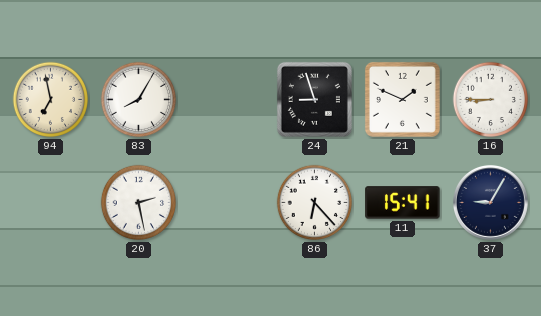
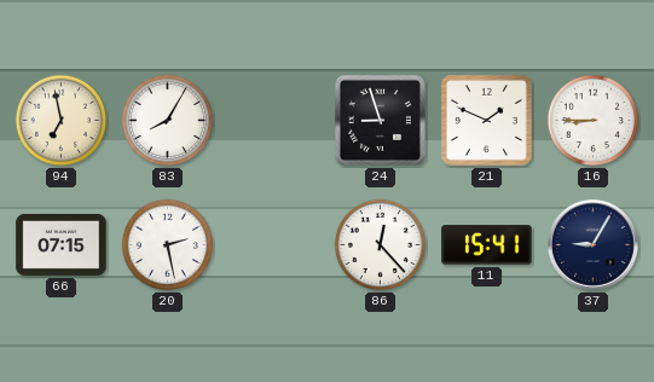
66: none -> 07:15 (62, 244)
86: 6:23 -> 12:23 (381, 245)
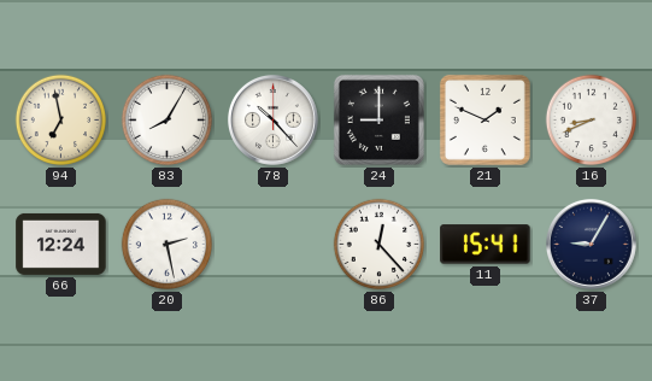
78: none -> 10:23 (272, 119)
24: 8:57 -> 9:00 (378, 119)
16: 8:45 -> 8:41 (592, 121)
66: 07:15 -> 12:24 (61, 244)
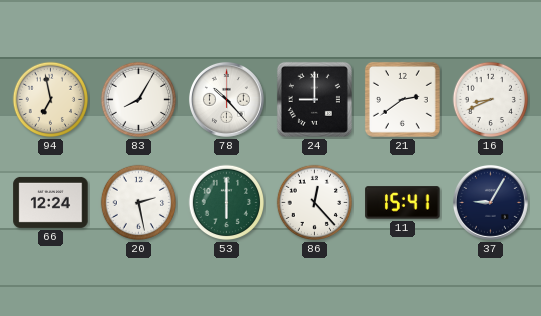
21: 1:49 -> 2:39 (402, 99)
53: none -> 6:00 (227, 203)
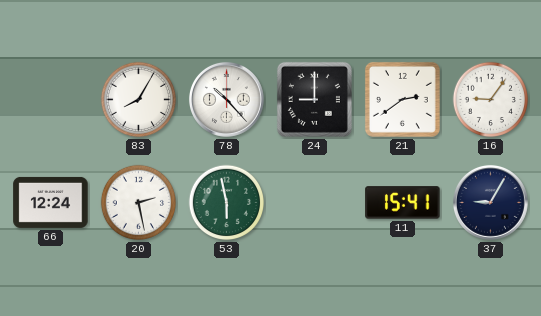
94: 6:58 -> none (51, 100)
16: 8:41 -> 9:06 (491, 100)
53: 6:00 -> 5:58 (227, 203)
86: 12:23 -> none (315, 203)
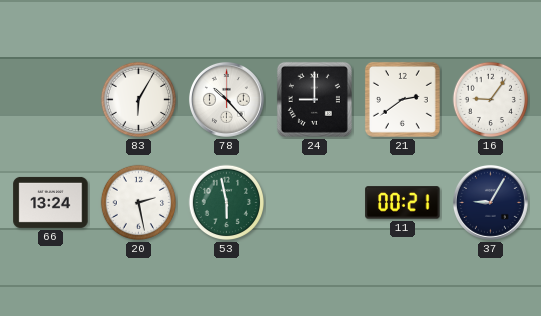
83: 8:05 -> 6:05 (139, 100)
66: 12:24 -> 13:24 (51, 202)
11: 15:41 -> 00:21 (403, 203)
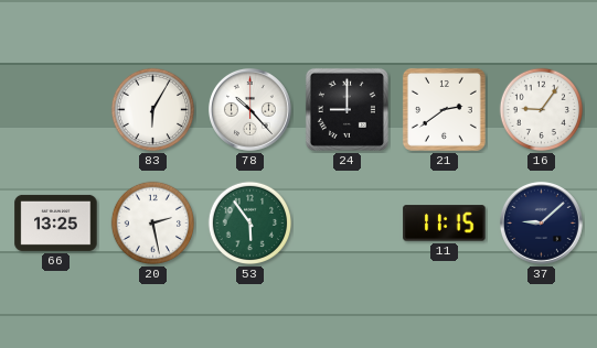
66: 13:24 -> 13:25 (56, 222)
53: 5:58 -> 5:54 (250, 224)
11: 00:21 -> 11:15 (445, 224)
37: 9:05 -> 9:08 (541, 222)
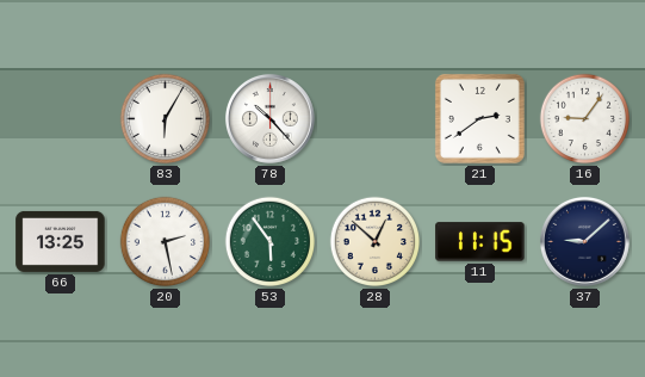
24: 9:00 -> none (347, 109)
28: none -> 12:52 (376, 242)
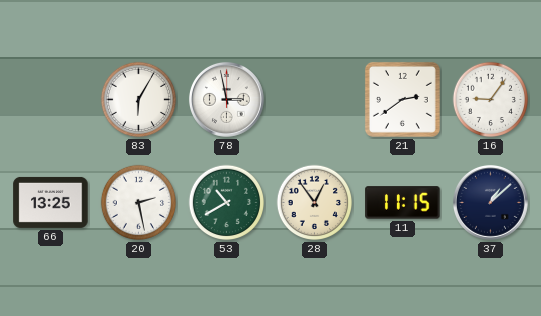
78: 10:23 -> 2:58 (226, 99)
53: 5:54 -> 10:40 (227, 203)
28: 12:52 -> 12:54 (315, 203)
37: 9:08 -> 1:08 (490, 202)
